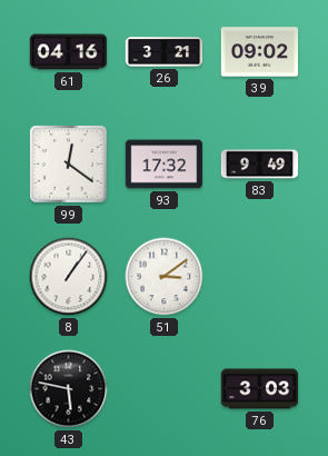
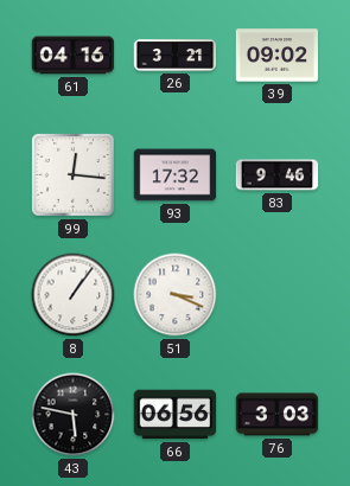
99: 12:21 -> 12:16 (74, 175)
83: 9:49 -> 9:46 (278, 175)
51: 3:09 -> 3:19 (176, 295)
66: none -> 06:56 (176, 415)
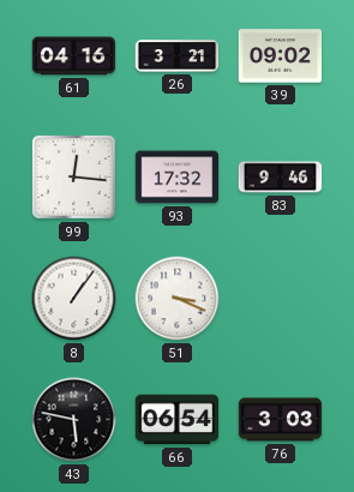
66: 06:56 -> 06:54 (178, 420)
